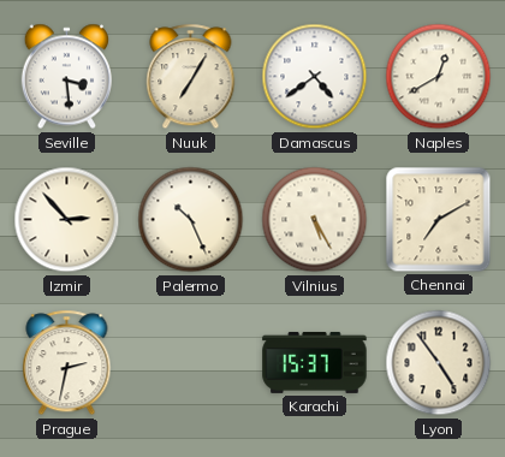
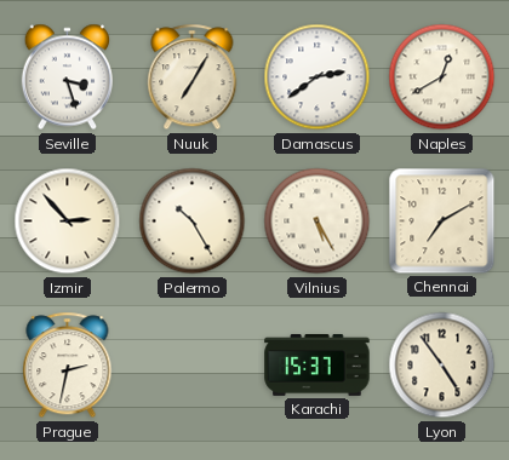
Seville: 3:29 -> 3:27 (67, 77)
Damascus: 4:39 -> 2:39 (318, 77)
Palermo: 10:26 -> 10:25 (193, 222)
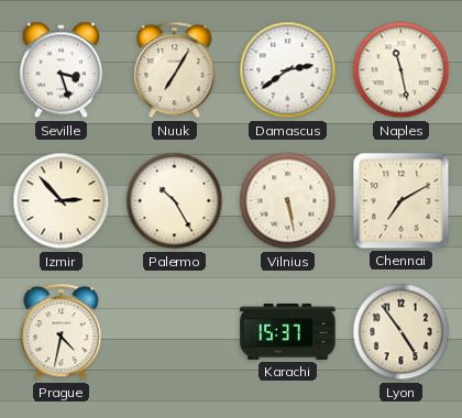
Naples: 12:40 -> 11:28 (402, 70)
Vilnius: 5:25 -> 5:28 (288, 201)
Prague: 2:32 -> 4:32 (62, 332)
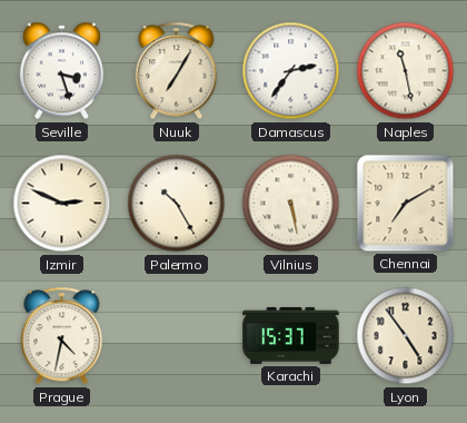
Damascus: 2:39 -> 2:36 (291, 71)
Izmir: 2:53 -> 2:49 (62, 204)
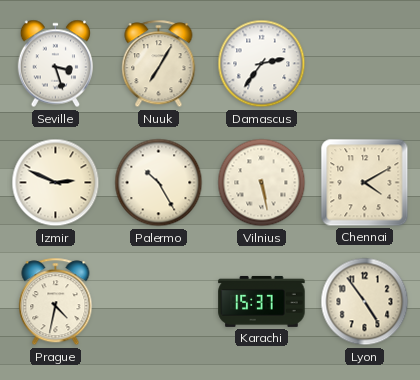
Naples: 11:28 -> none (406, 71)
Chennai: 7:10 -> 4:10 (365, 183)
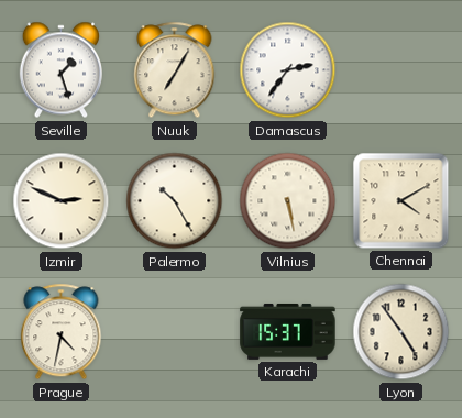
Seville: 3:27 -> 1:27 (61, 70)
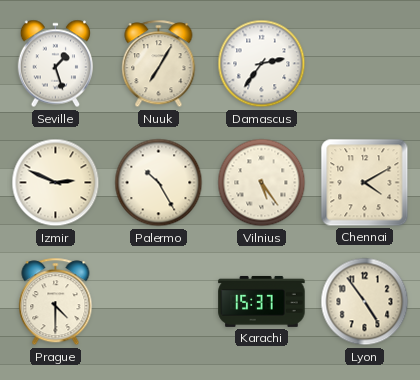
Vilnius: 5:28 -> 5:24 (262, 183)
Prague: 4:32 -> 4:30 (56, 302)
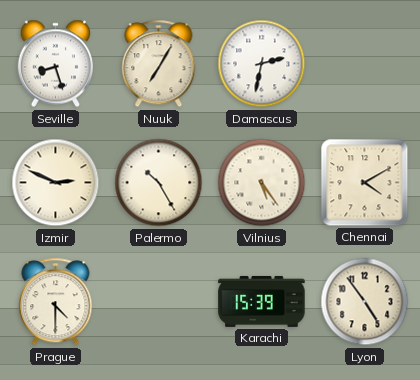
Seville: 1:27 -> 8:27 (55, 64)
Damascus: 2:36 -> 2:32 (262, 64)
Karachi: 15:37 -> 15:39 (262, 301)
